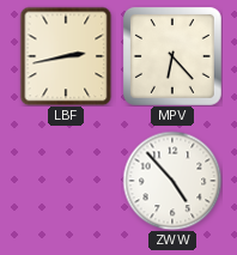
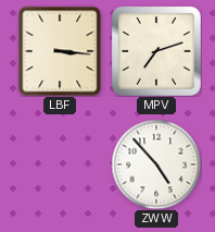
LBF: 2:43 -> 3:16 (60, 51)
MPV: 6:23 -> 7:12 (156, 51)
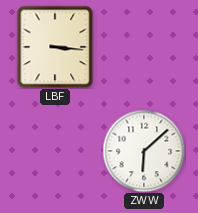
MPV: 7:12 -> none (156, 51)
ZWW: 4:53 -> 6:08 (144, 151)
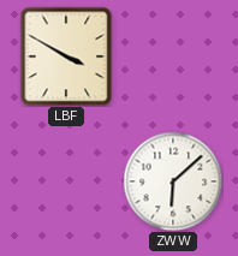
LBF: 3:16 -> 3:50 (66, 56)
